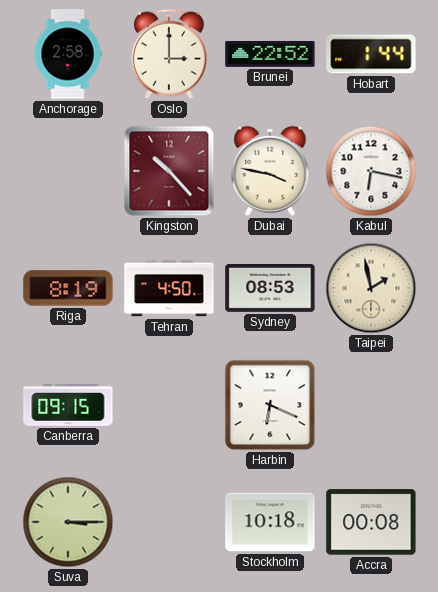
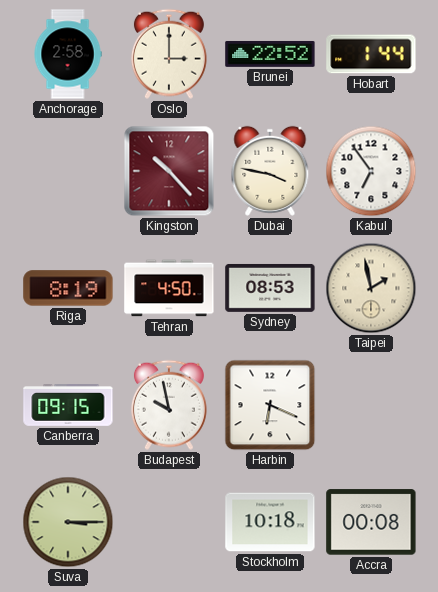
Kabul: 6:17 -> 6:54 (371, 171)
Budapest: none -> 9:58 (169, 405)
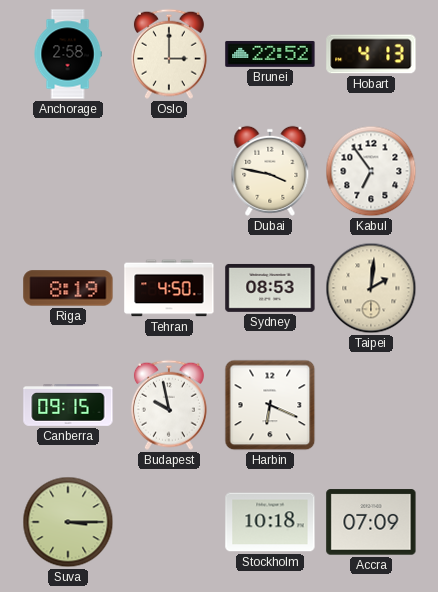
Hobart: 1:44 -> 4:13 (371, 54)
Kingston: 10:23 -> none (169, 171)
Taipei: 1:58 -> 2:01 (371, 288)
Accra: 00:08 -> 07:09 (371, 522)
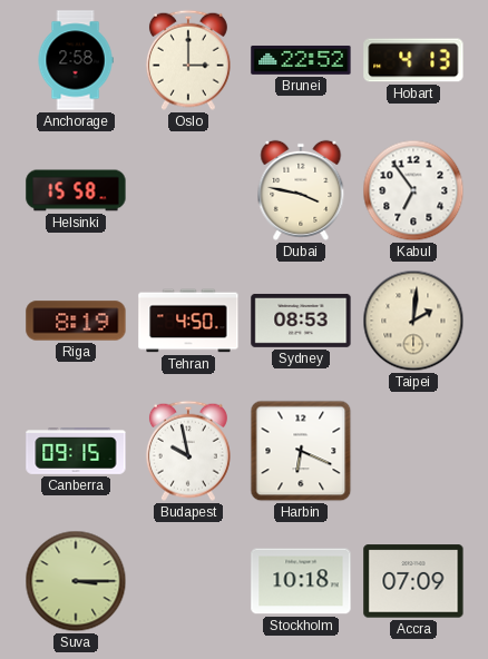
Helsinki: none -> 15:58 (76, 190)
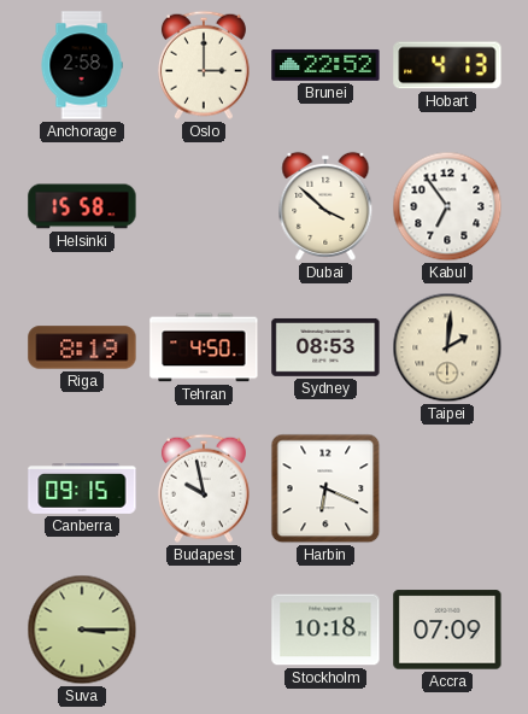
Dubai: 3:47 -> 3:52 (325, 206)
